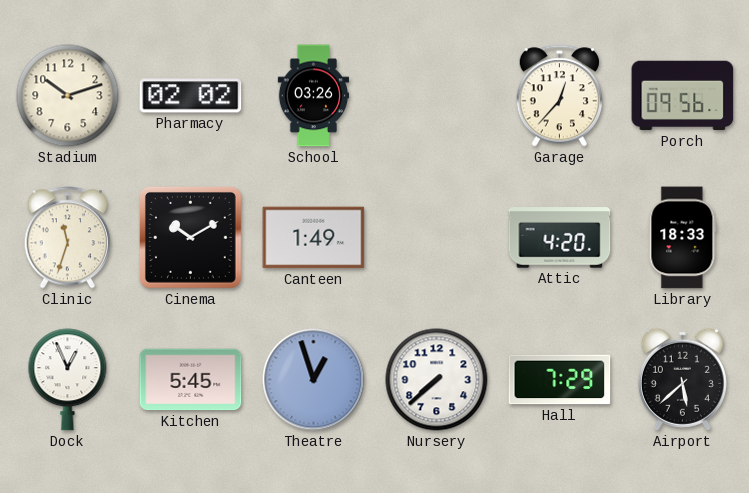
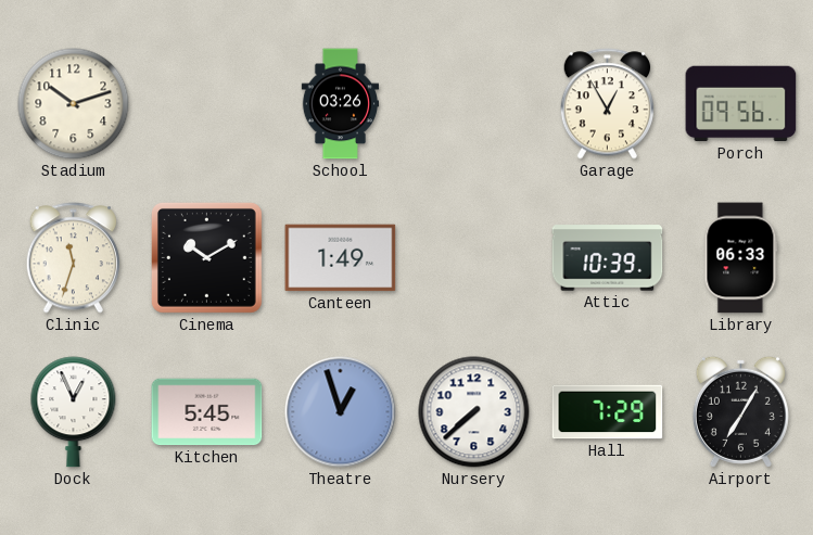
Pharmacy: 02:02 -> none (191, 96)
Garage: 12:37 -> 12:55 (607, 104)
Attic: 4:20 -> 10:39 (608, 258)
Library: 18:33 -> 06:33 (741, 258)
Airport: 5:38 -> 7:05 (740, 411)
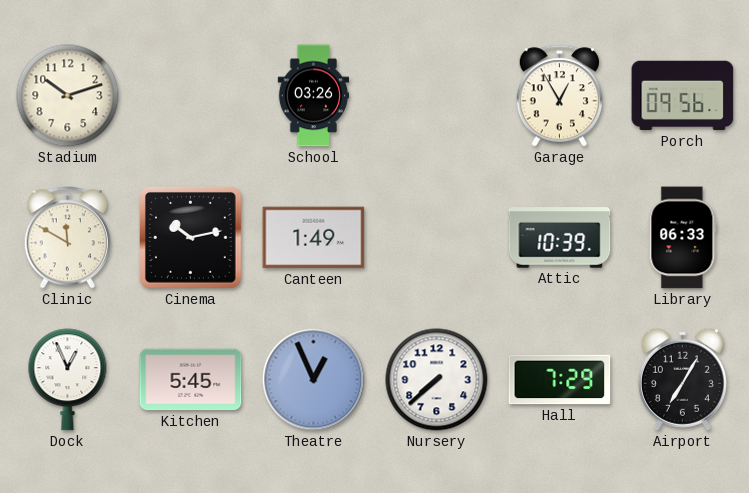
Clinic: 11:33 -> 11:50 (67, 238)
Cinema: 10:10 -> 10:13 (190, 237)
Theatre: 12:57 -> 12:56 (314, 380)
